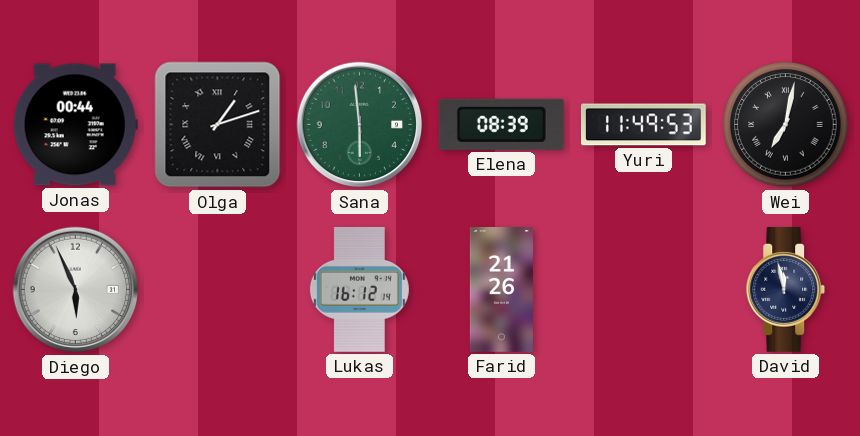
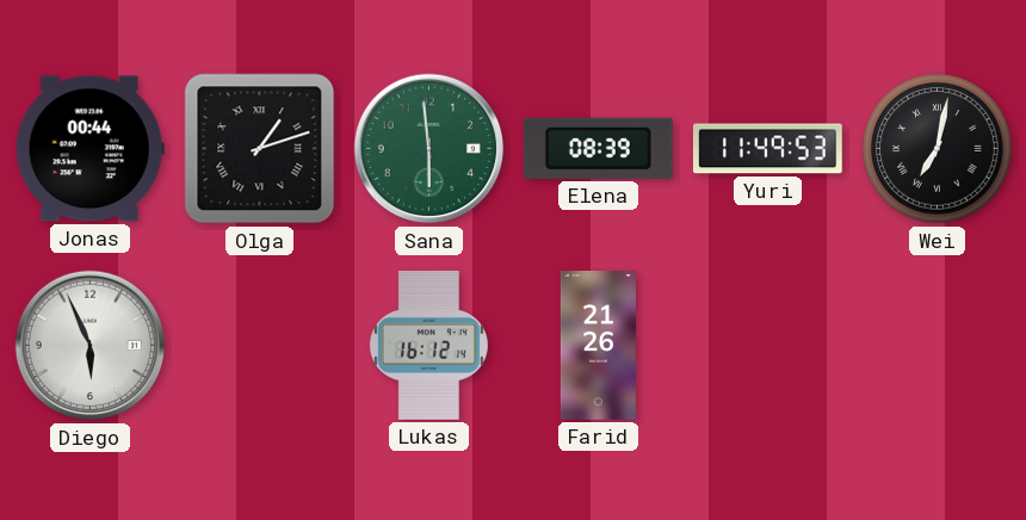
David: 11:58 -> none (786, 290)
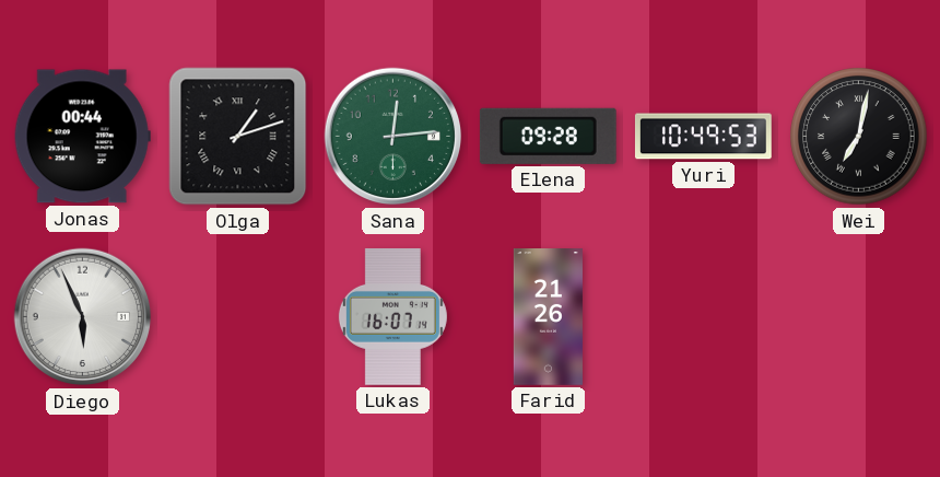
Sana: 5:59 -> 12:14 (393, 137)
Elena: 08:39 -> 09:28 (548, 136)
Yuri: 11:49 -> 10:49 (704, 137)
Lukas: 16:12 -> 16:07 (392, 316)
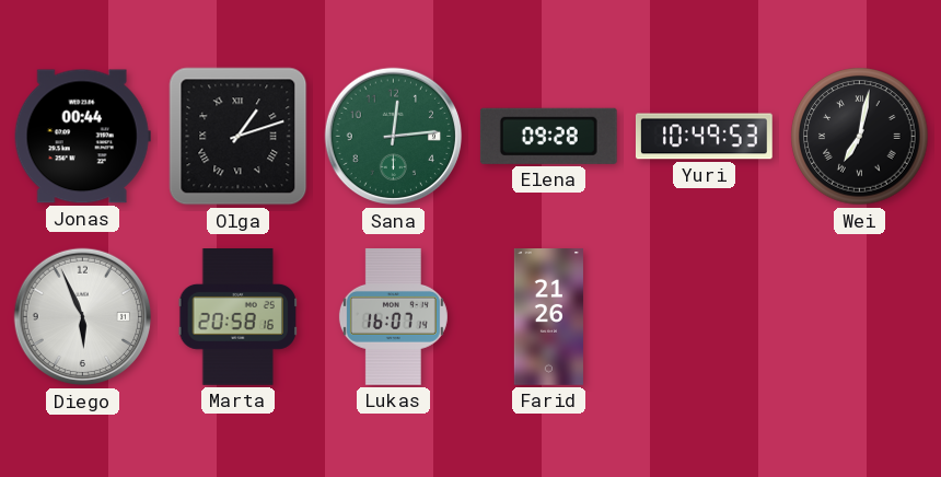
Marta: none -> 20:58 (237, 317)
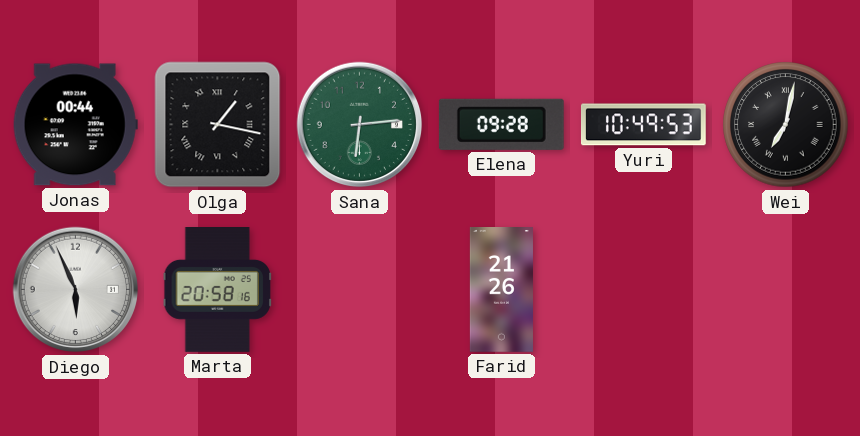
Olga: 1:12 -> 1:17 (218, 125)
Sana: 12:14 -> 6:14 (360, 125)
Lukas: 16:07 -> none (393, 316)
